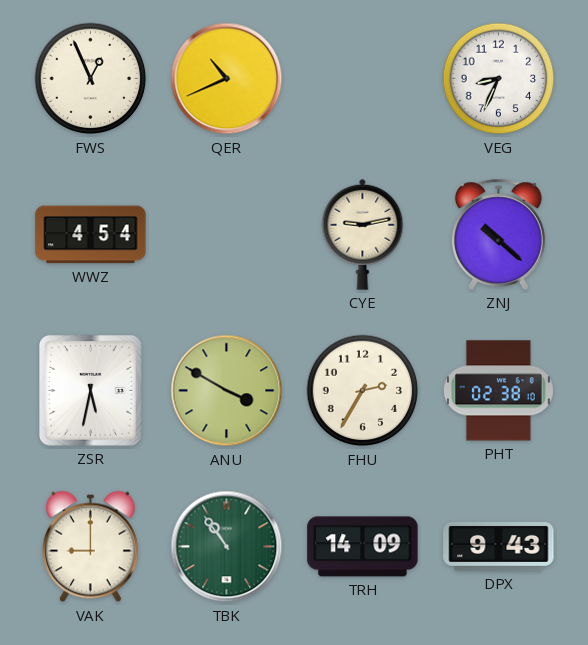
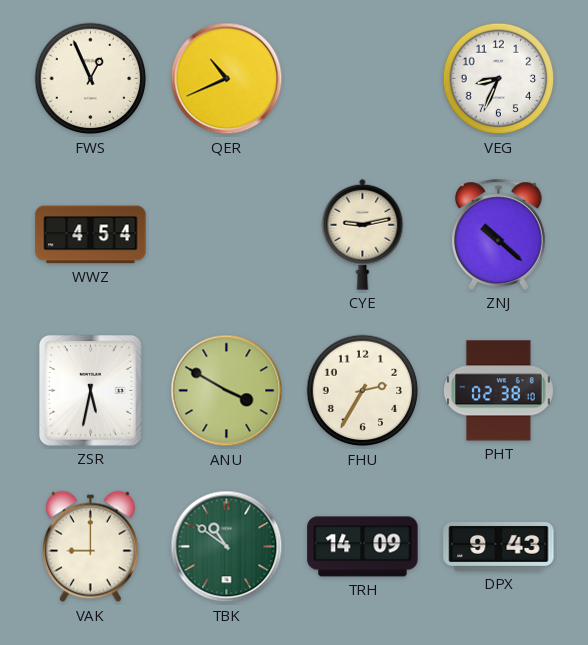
TBK: 10:54 -> 10:51 (227, 547)
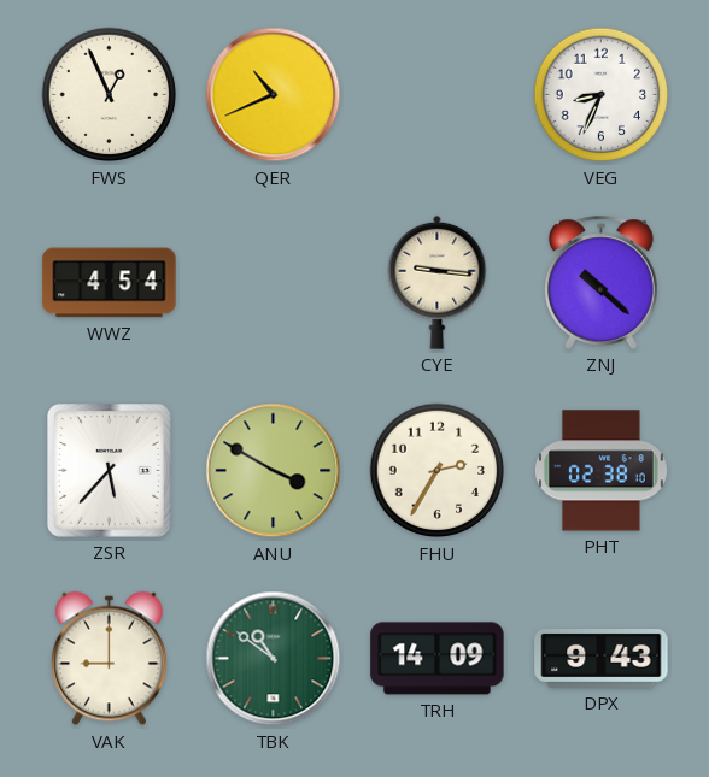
CYE: 9:13 -> 9:16 (438, 282)
ZSR: 5:32 -> 5:37 (110, 471)
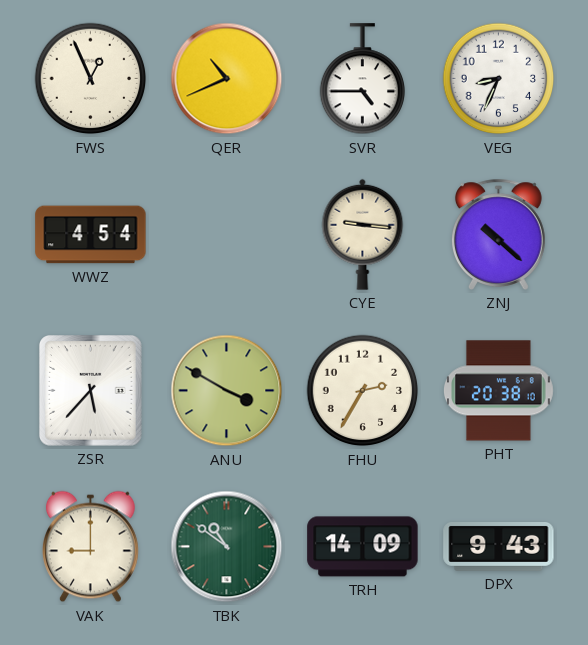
SVR: none -> 4:45 (362, 79)
PHT: 02:38 -> 20:38 (498, 391)
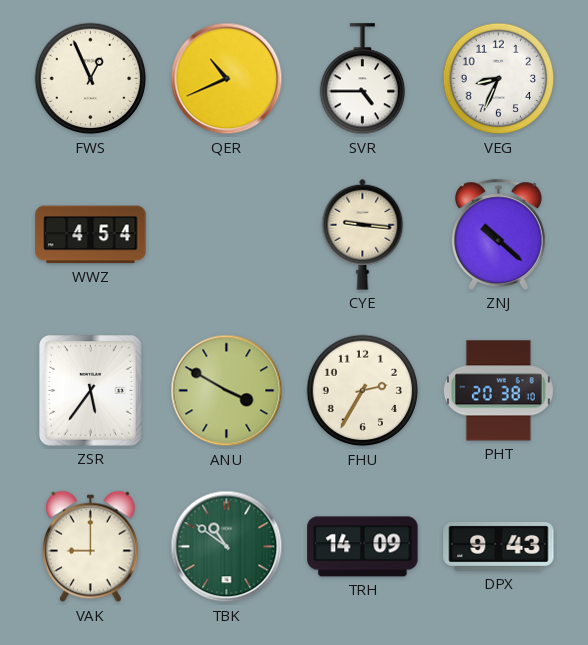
ZSR: 5:37 -> 5:36 (91, 391)
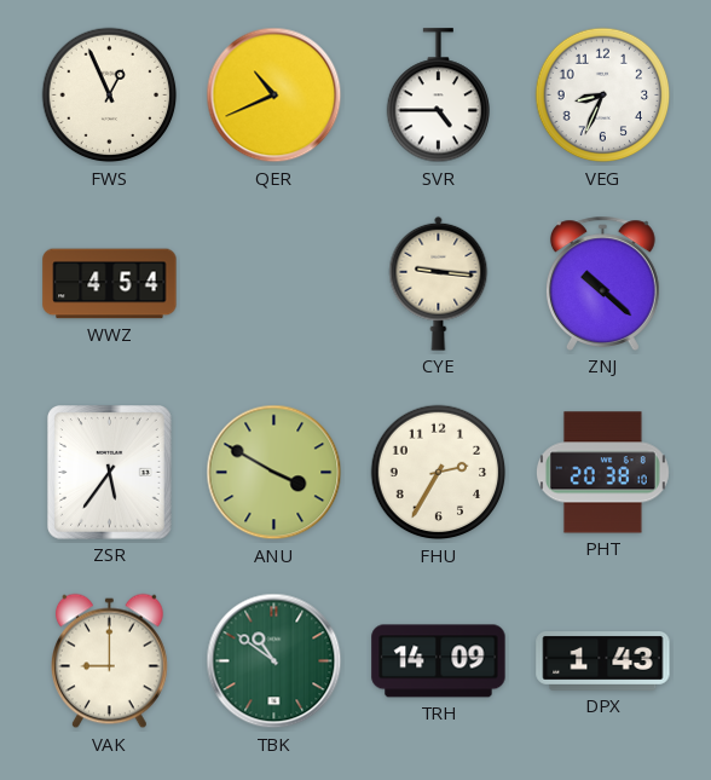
DPX: 9:43 -> 1:43 (603, 661)
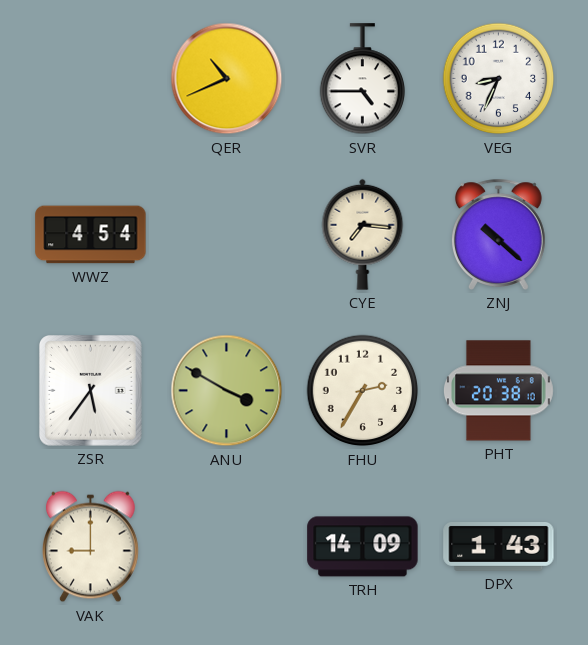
FWS: 12:56 -> none (110, 96)
CYE: 9:16 -> 7:16 (363, 234)
TBK: 10:51 -> none (274, 661)
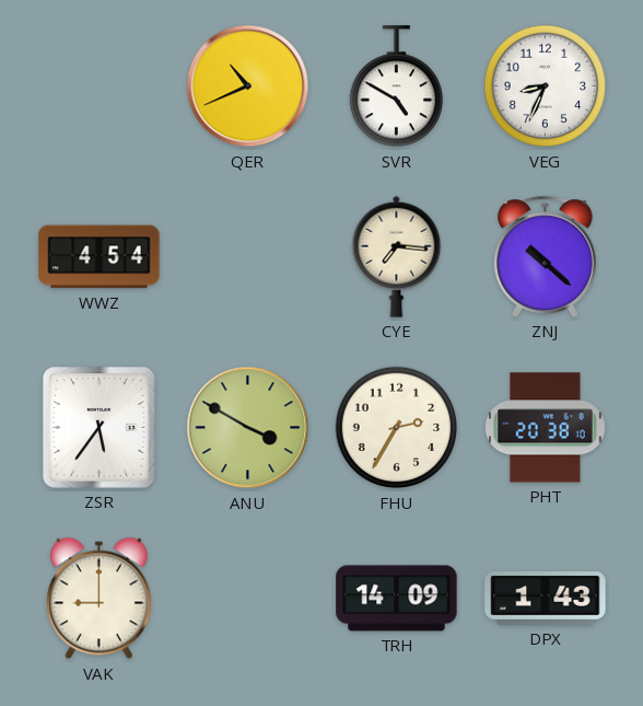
SVR: 4:45 -> 4:50 (396, 86)
